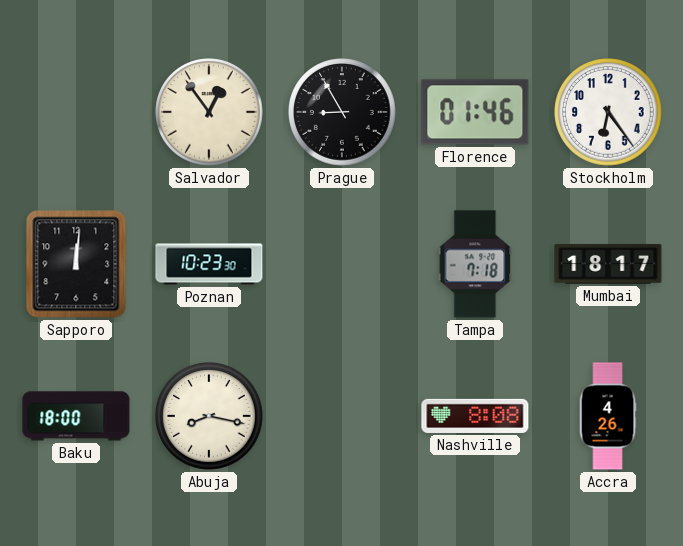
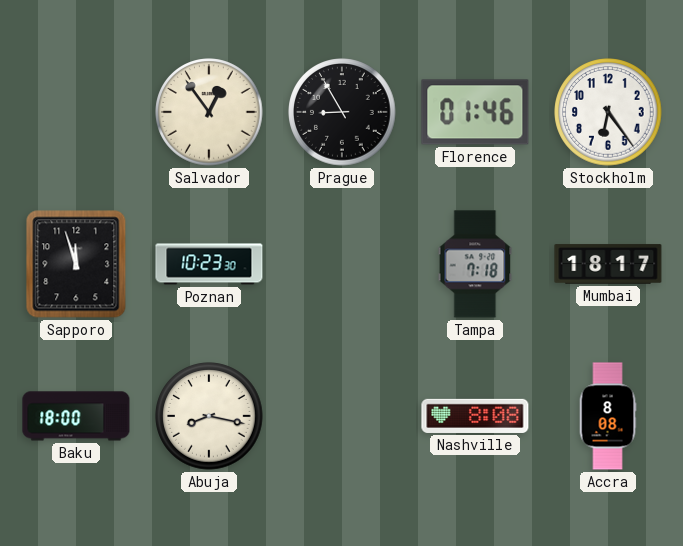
Sapporo: 12:01 -> 11:57 (76, 264)
Accra: 4:26 -> 8:08 (608, 416)
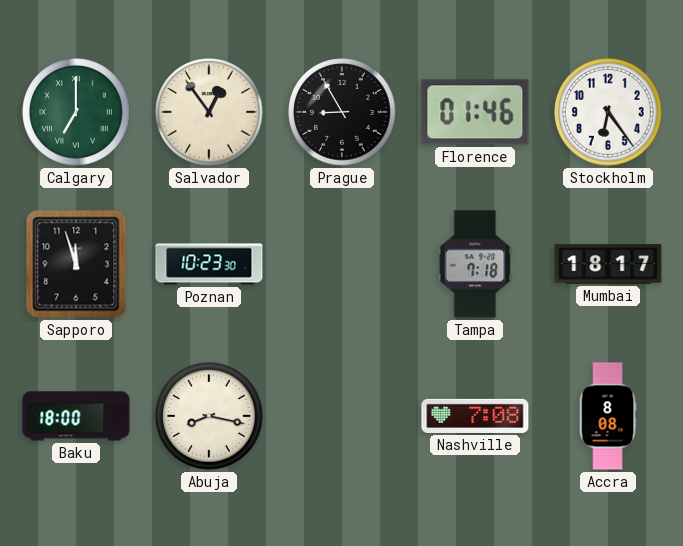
Calgary: none -> 7:00 (76, 112)
Nashville: 8:08 -> 7:08 (475, 416)
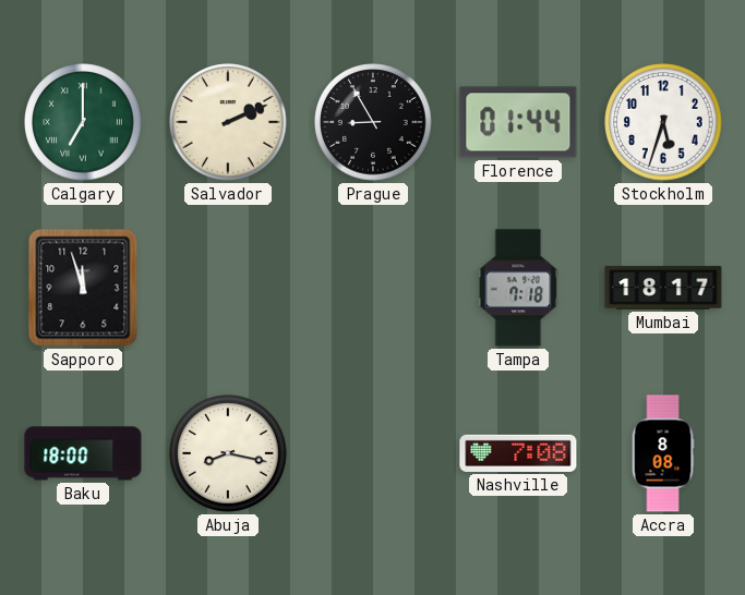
Salvador: 12:54 -> 2:11 (228, 122)
Florence: 01:46 -> 01:44 (518, 122)
Stockholm: 6:24 -> 5:33 (663, 122)
Poznan: 10:23 -> none (209, 264)
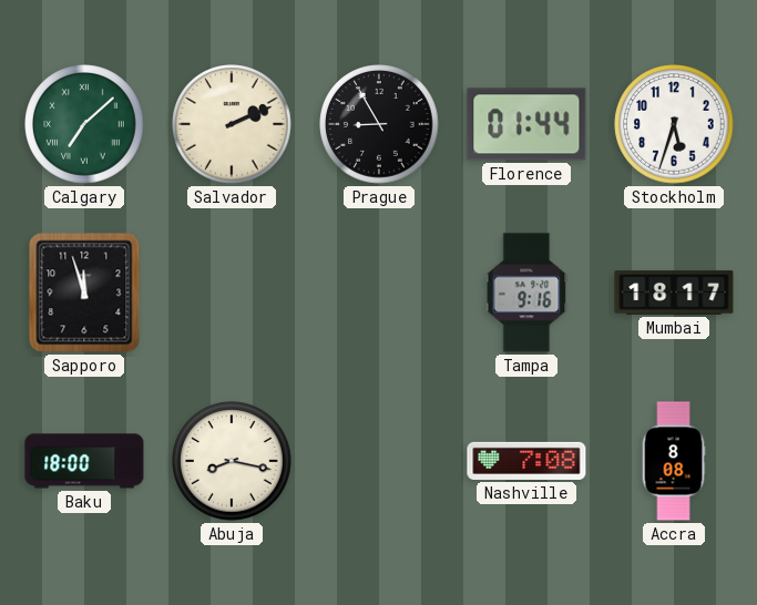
Calgary: 7:00 -> 7:08 (84, 124)
Tampa: 7:18 -> 9:16 (526, 293)
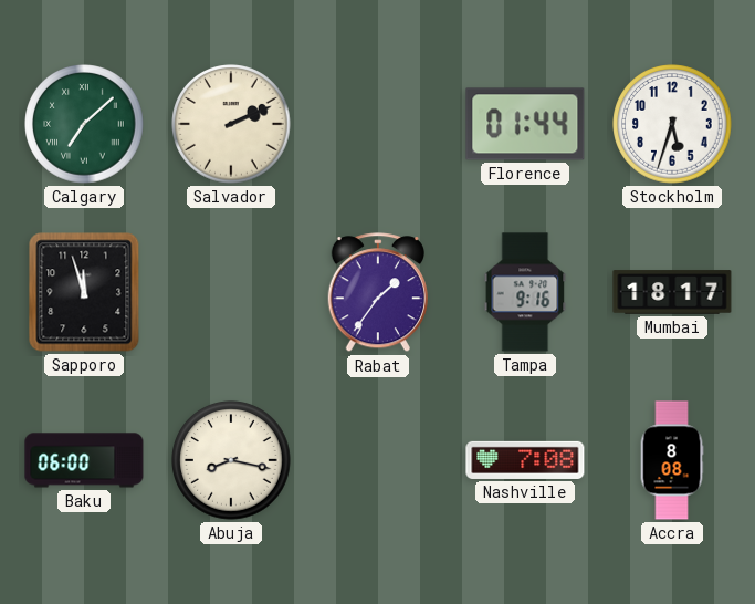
Prague: 8:55 -> none (379, 124)
Rabat: none -> 1:36 (378, 293)
Baku: 18:00 -> 06:00 (84, 460)
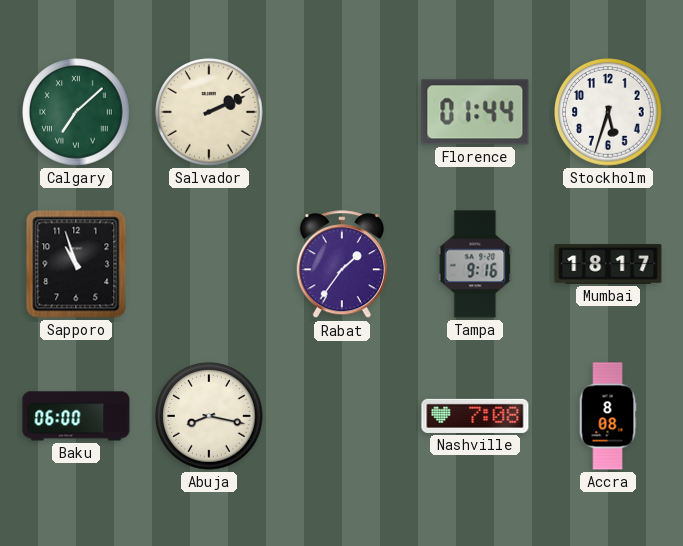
Sapporo: 11:57 -> 10:57 (76, 264)
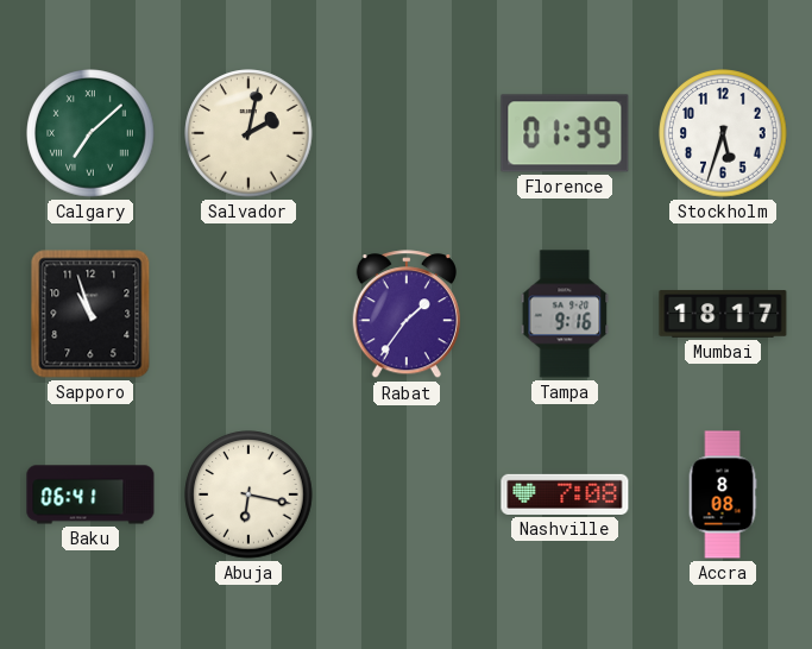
Salvador: 2:11 -> 2:02 (248, 133)
Florence: 01:44 -> 01:39 (565, 133)
Baku: 06:00 -> 06:41 (90, 494)
Abuja: 8:17 -> 6:17 (248, 494)
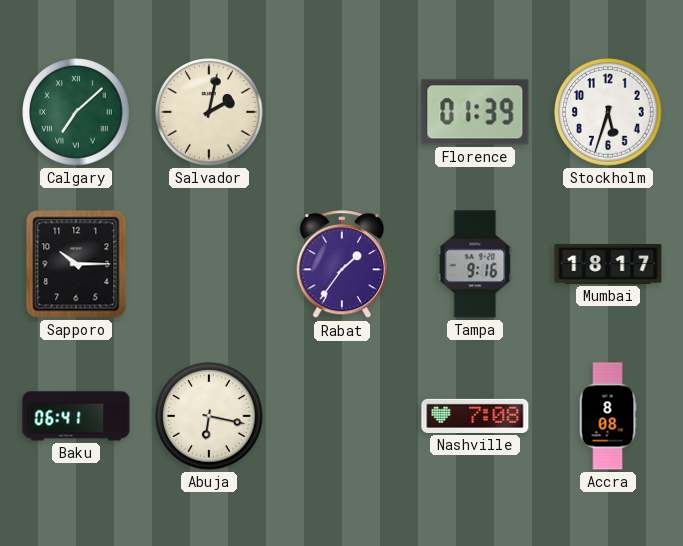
Sapporo: 10:57 -> 10:15 (76, 264)
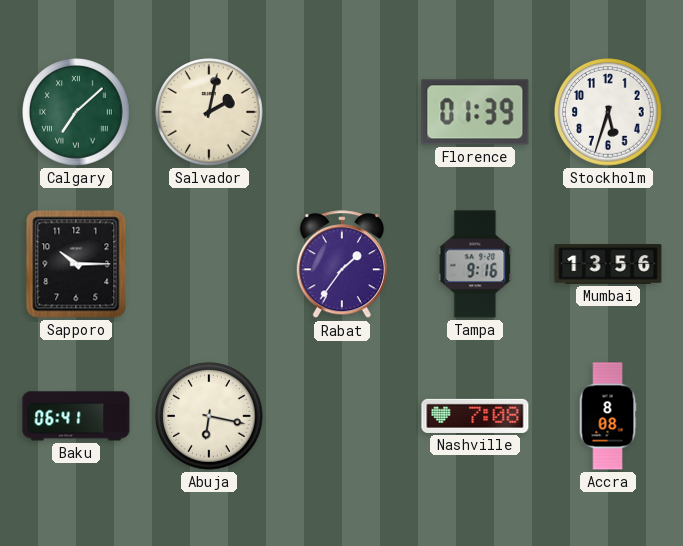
Mumbai: 18:17 -> 13:56 (608, 264)
